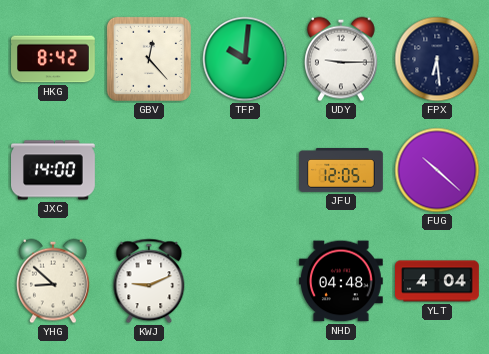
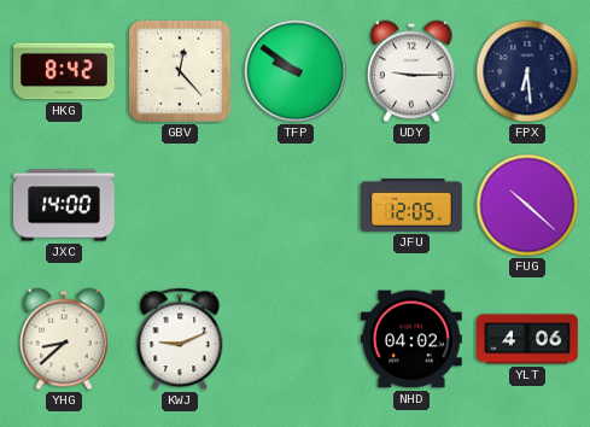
TFP: 10:01 -> 9:51 (296, 71)
YHG: 8:52 -> 8:38 (64, 339)
NHD: 04:48 -> 04:02 (413, 339)
YLT: 4:04 -> 4:06 (528, 339)
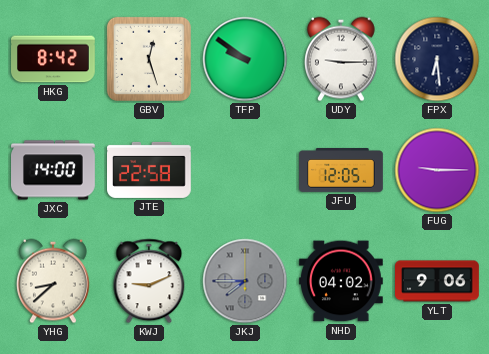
GBV: 12:23 -> 12:27 (149, 59)
JTE: none -> 22:58 (150, 170)
FUG: 10:22 -> 9:15 (437, 170)
JKJ: none -> 7:45 (245, 281)
YLT: 4:06 -> 9:06 (438, 281)
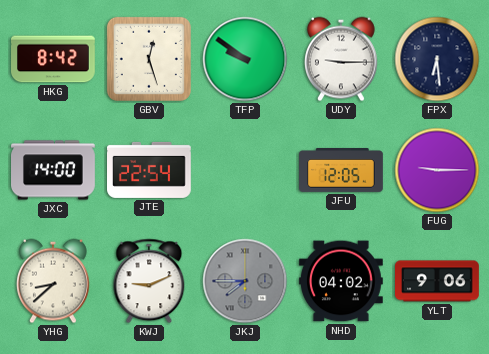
JTE: 22:58 -> 22:54 (150, 170)
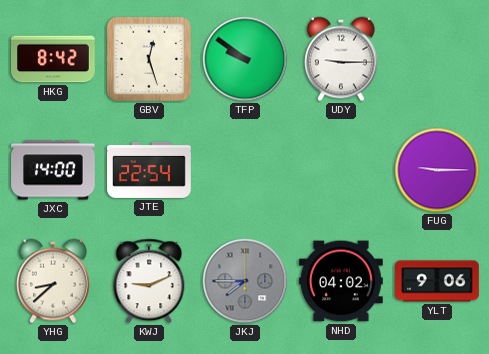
FPX: 6:29 -> none (437, 59)
JFU: 12:05 -> none (342, 171)
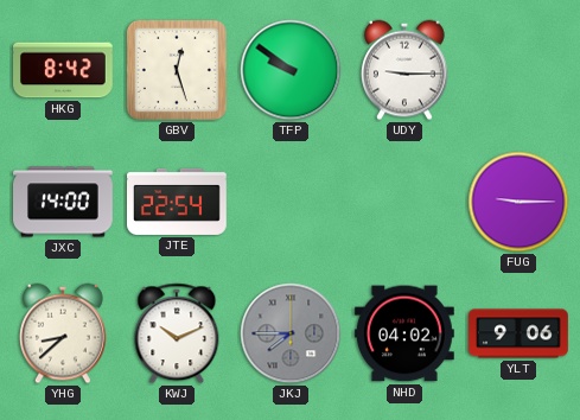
KWJ: 9:11 -> 10:11 (177, 333)
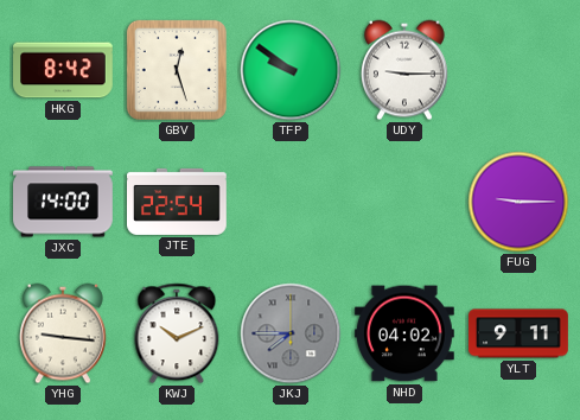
YHG: 8:38 -> 9:16 (63, 333)
YLT: 9:06 -> 9:11 (520, 333)
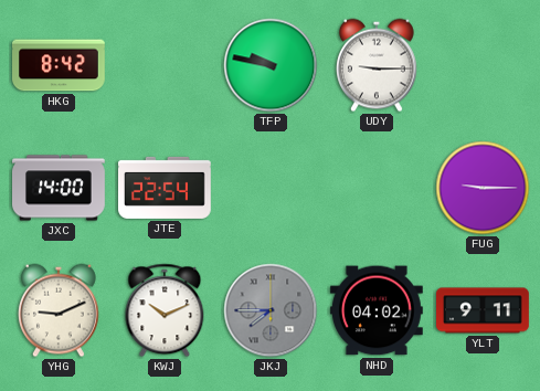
GBV: 12:27 -> none (177, 70)
TFP: 9:51 -> 9:47 (271, 65)
YHG: 9:16 -> 9:11 (59, 310)
